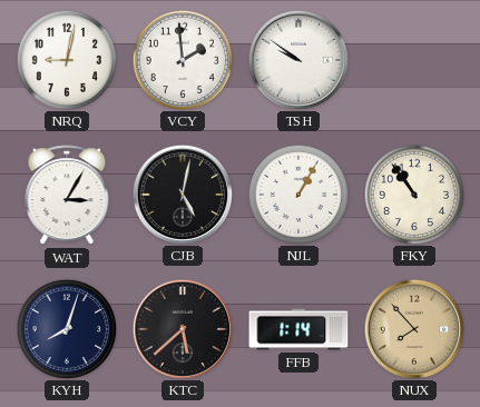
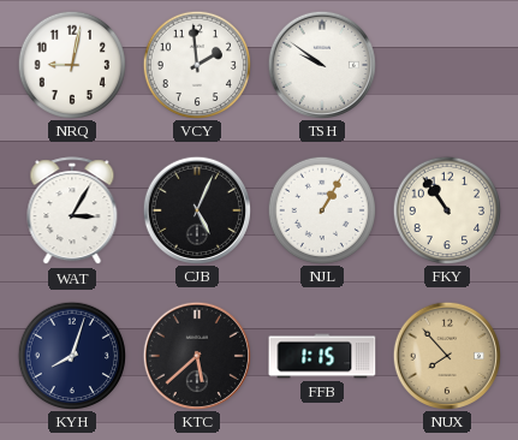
CJB: 5:02 -> 5:04 (196, 209)
FFB: 1:14 -> 1:15 (322, 356)
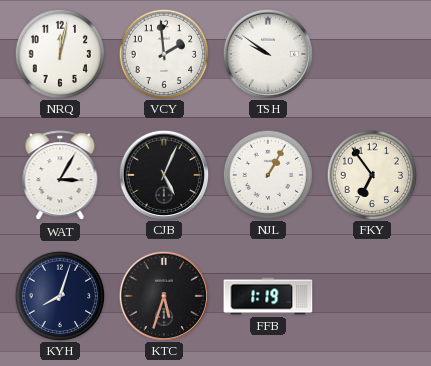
NRQ: 9:02 -> 12:02 (59, 53)
FKY: 10:54 -> 6:54 (371, 174)
KTC: 5:38 -> 5:33 (163, 295)
FFB: 1:15 -> 1:19 (268, 296)
NUX: 7:53 -> none (446, 355)
